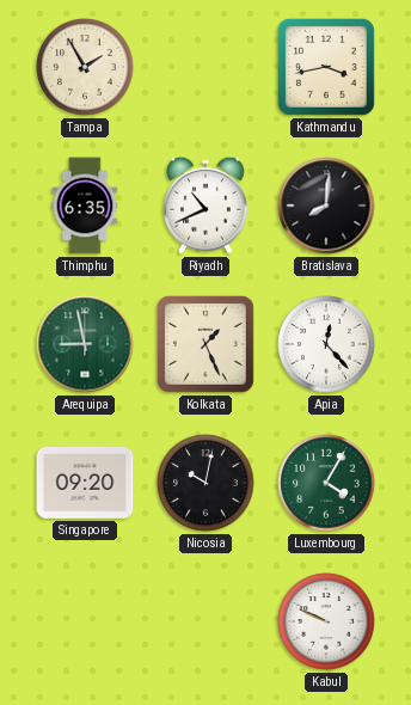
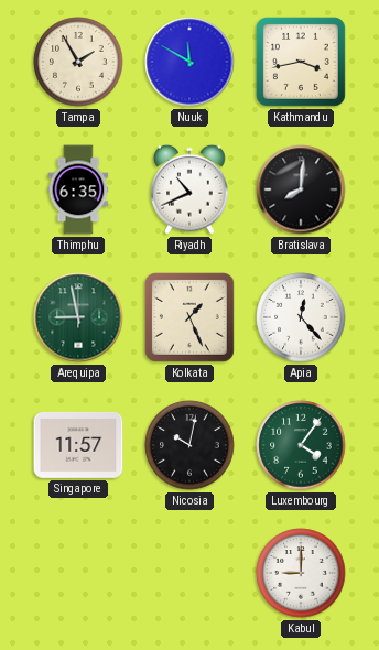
Nuuk: none -> 11:50 (189, 62)
Singapore: 09:20 -> 11:57 (78, 445)
Luxembourg: 4:05 -> 4:06 (301, 445)
Kabul: 9:49 -> 9:00 (301, 573)
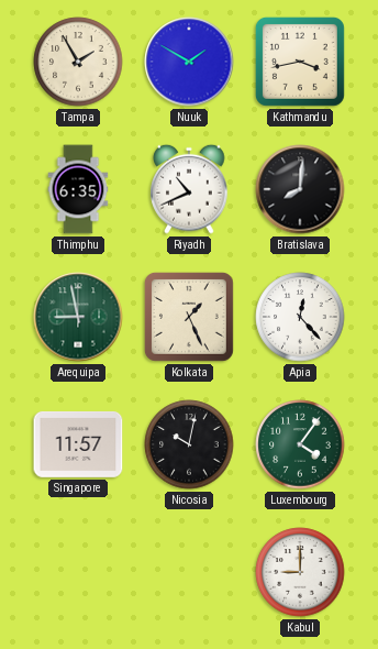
Nuuk: 11:50 -> 1:50 (189, 62)
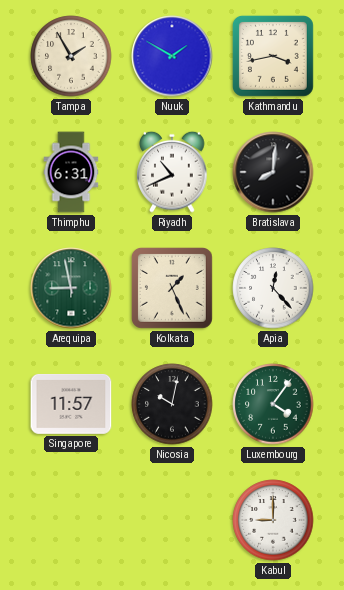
Thimphu: 6:35 -> 6:31 (71, 172)
